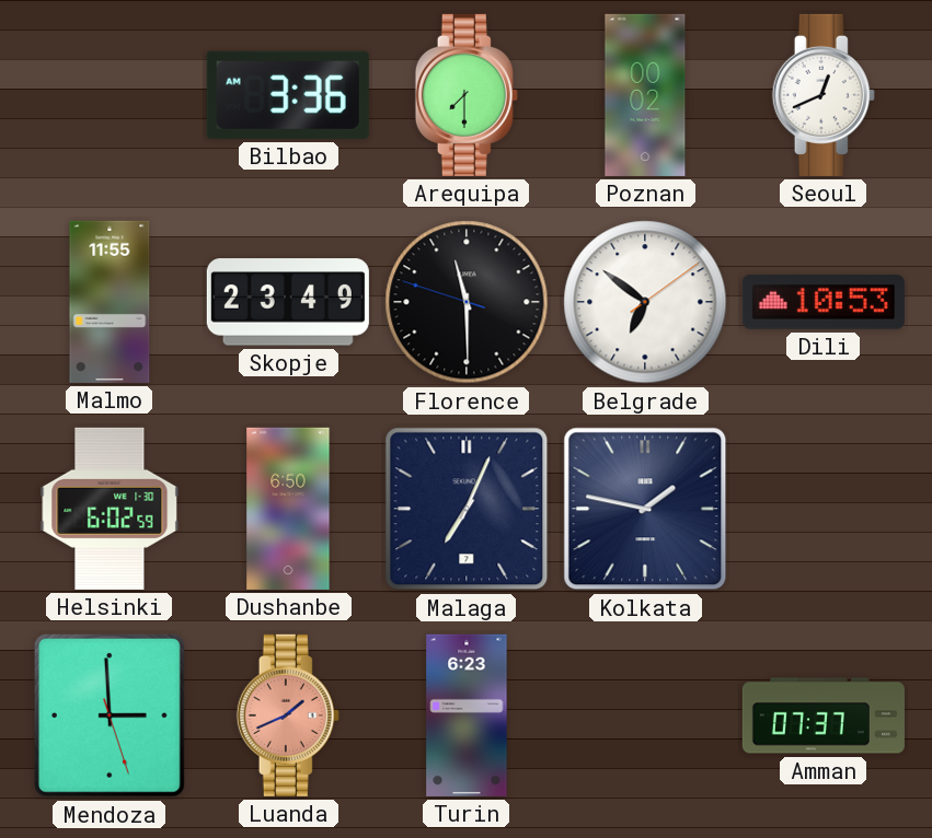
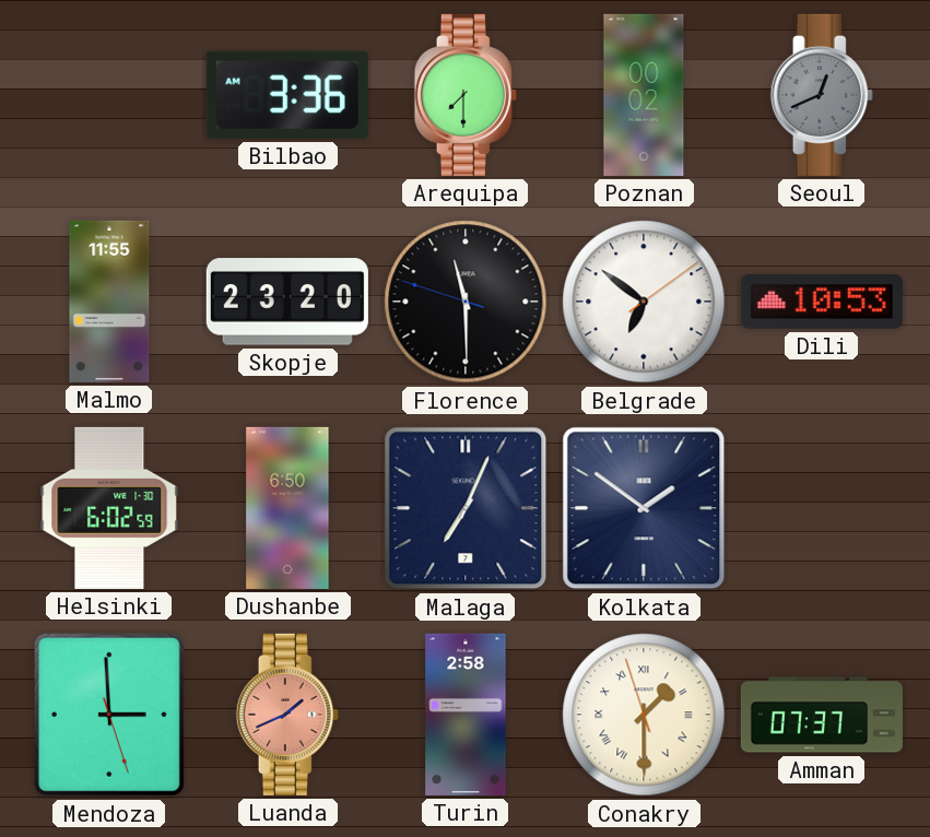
Seoul dial: white -> grey (822, 95)
Skopje: 23:49 -> 23:20 (287, 302)
Kolkata: 1:47 -> 1:51 (644, 508)
Turin: 6:23 -> 2:58 (466, 715)
Conakry: none -> 1:29 (644, 715)
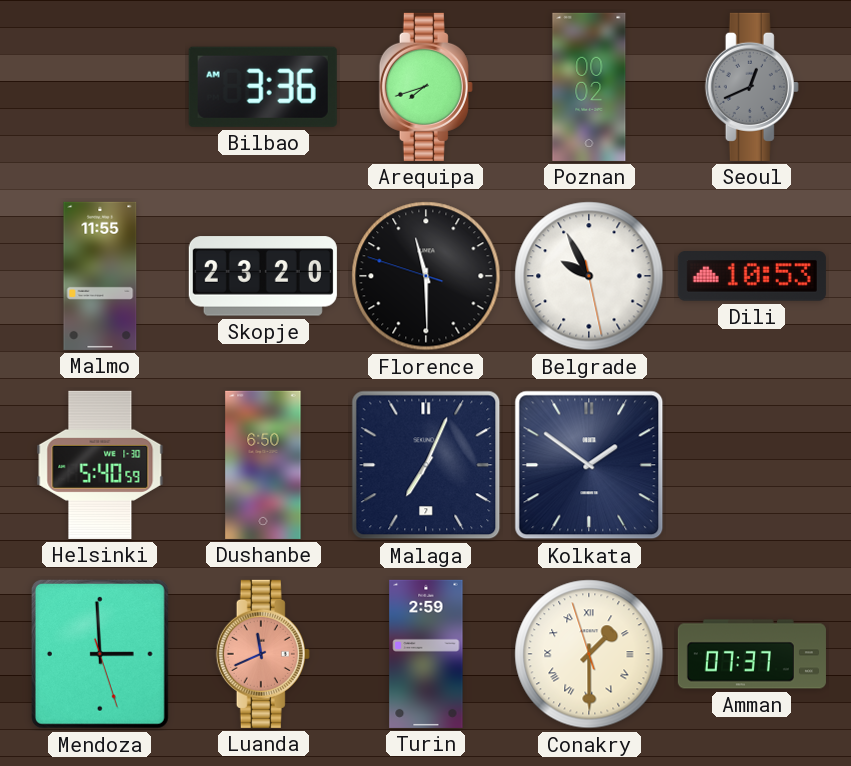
Arequipa: 7:30 -> 7:42 (426, 87)
Belgrade: 6:51 -> 9:55 (589, 276)
Helsinki: 6:02 -> 5:40 (100, 465)
Luanda: 1:41 -> 11:41 (263, 654)
Turin: 2:58 -> 2:59 (426, 654)
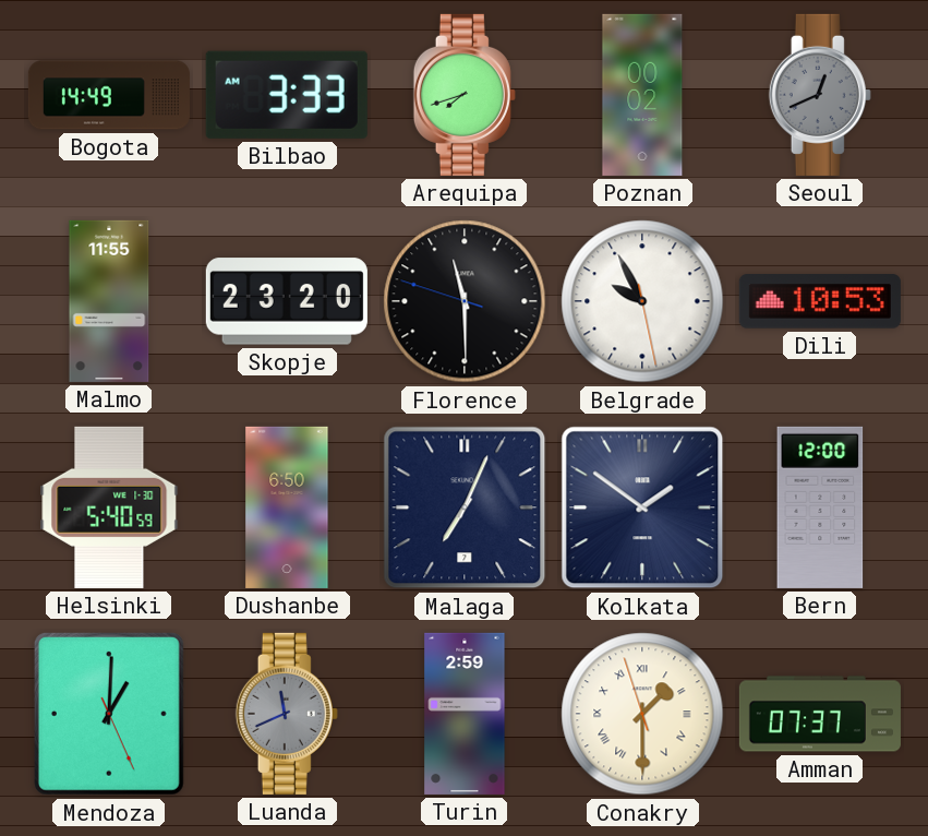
Bogota: none -> 14:49 (109, 95)
Bilbao: 3:36 -> 3:33 (287, 95)
Bern: none -> 12:00 (820, 507)
Mendoza: 2:59 -> 1:00 (109, 714)
Luanda dial: salmon -> grey (287, 714)
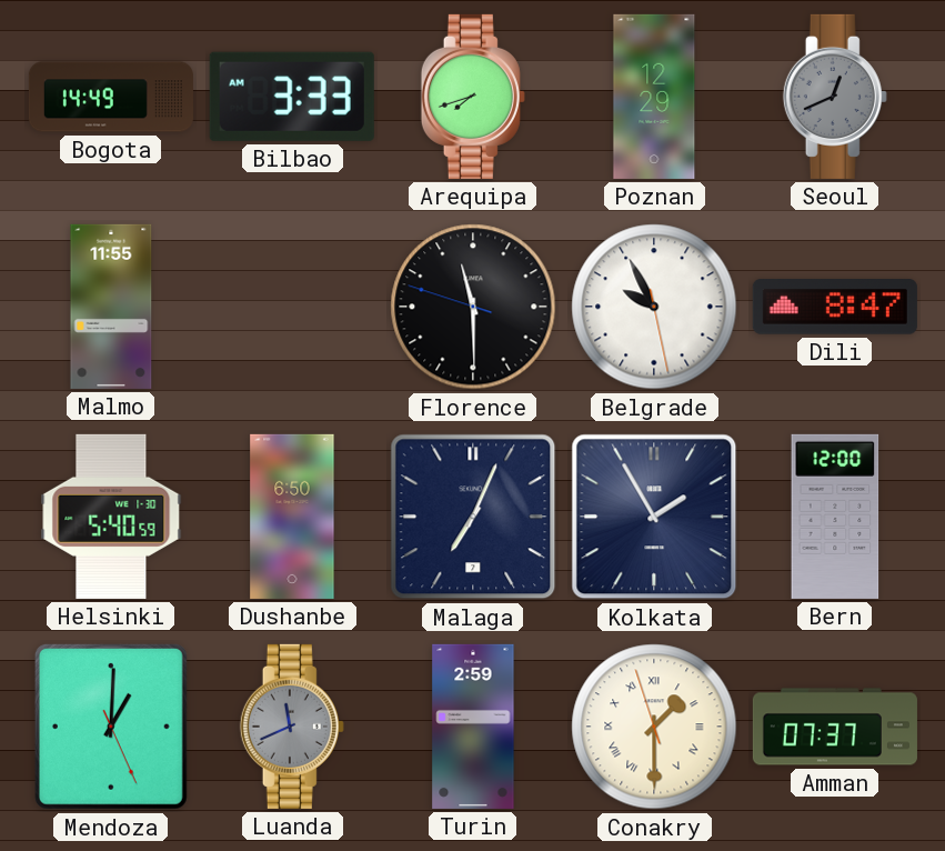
Poznan: 00:02 -> 12:29 (654, 97)
Skopje: 23:20 -> none (287, 301)
Dili: 10:53 -> 8:47 (835, 308)
Kolkata: 1:51 -> 1:55 (654, 517)
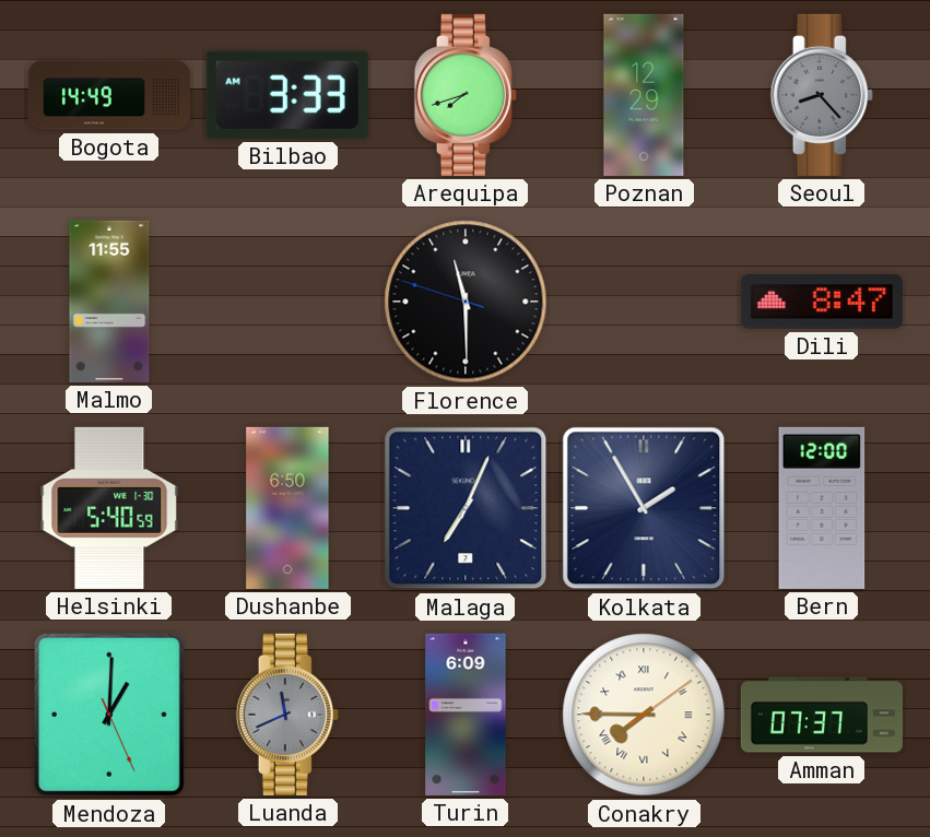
Seoul: 12:41 -> 8:23 (822, 95)
Belgrade: 9:55 -> none (654, 307)
Turin: 2:59 -> 6:09 (466, 715)
Conakry: 1:29 -> 7:45 (644, 715)
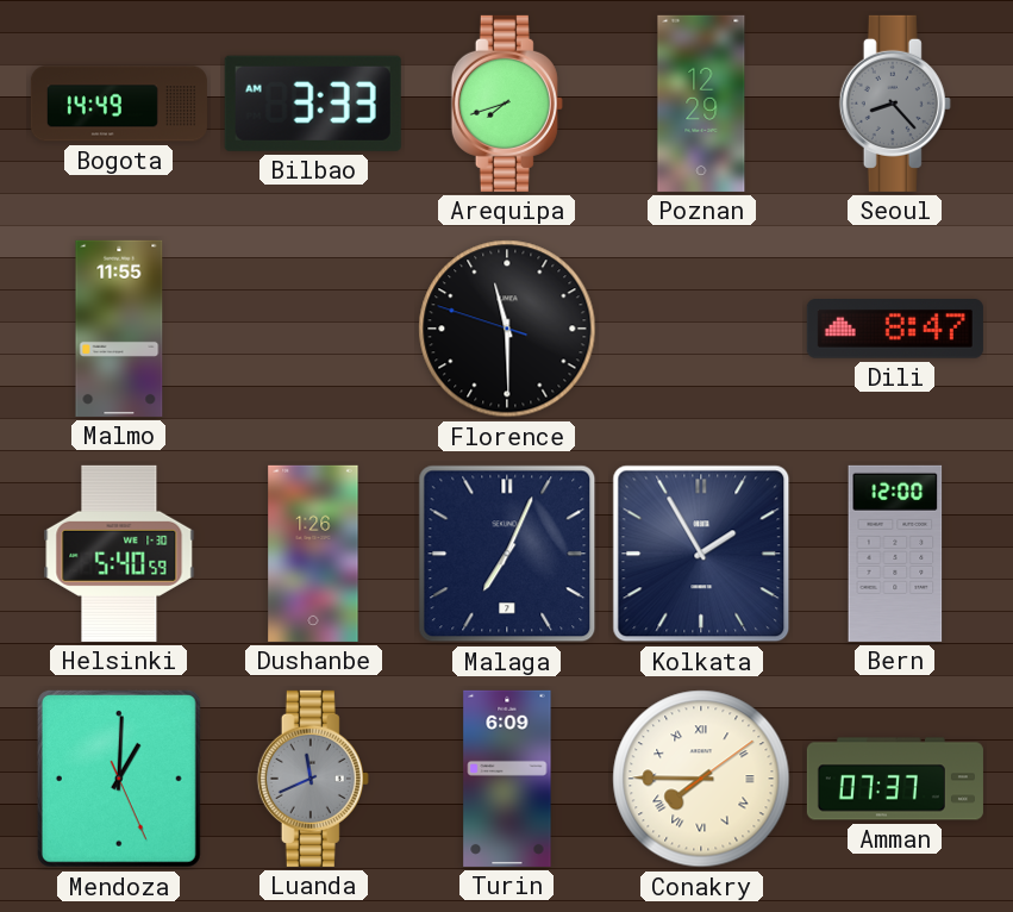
Dushanbe: 6:50 -> 1:26 (313, 554)
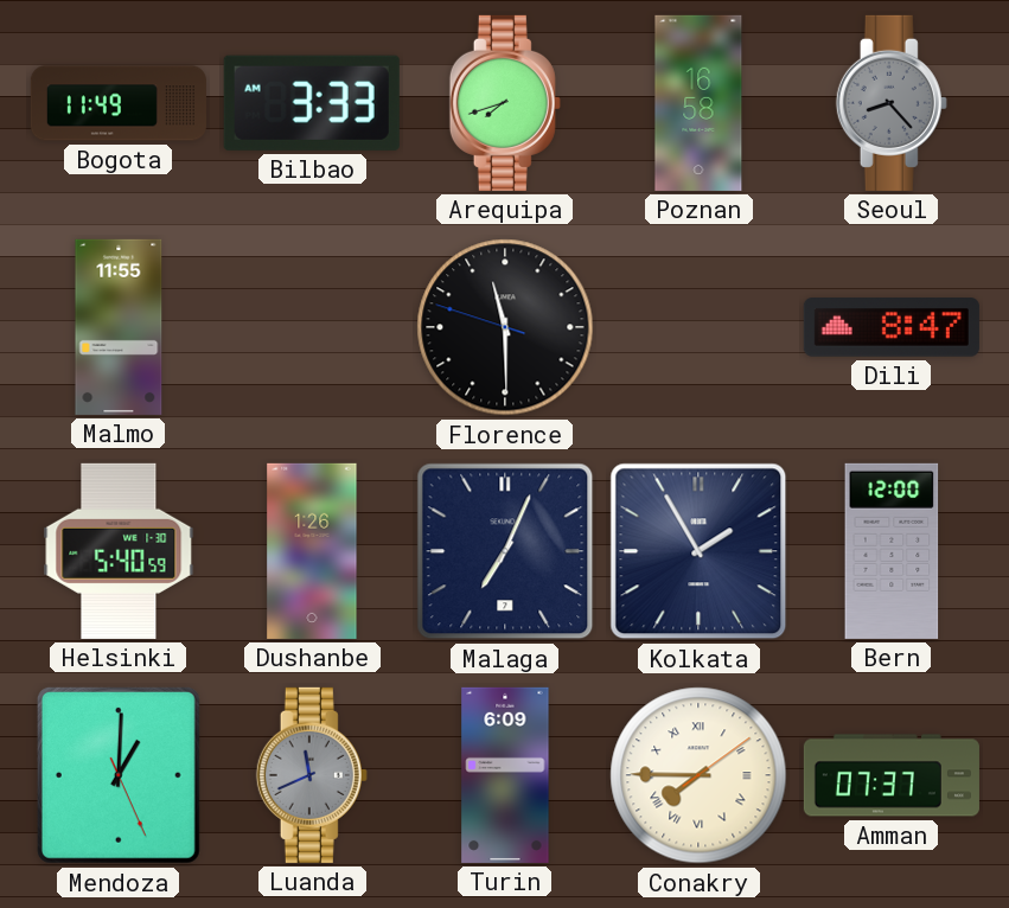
Bogota: 14:49 -> 11:49 (119, 103)
Poznan: 12:29 -> 16:58 (698, 103)
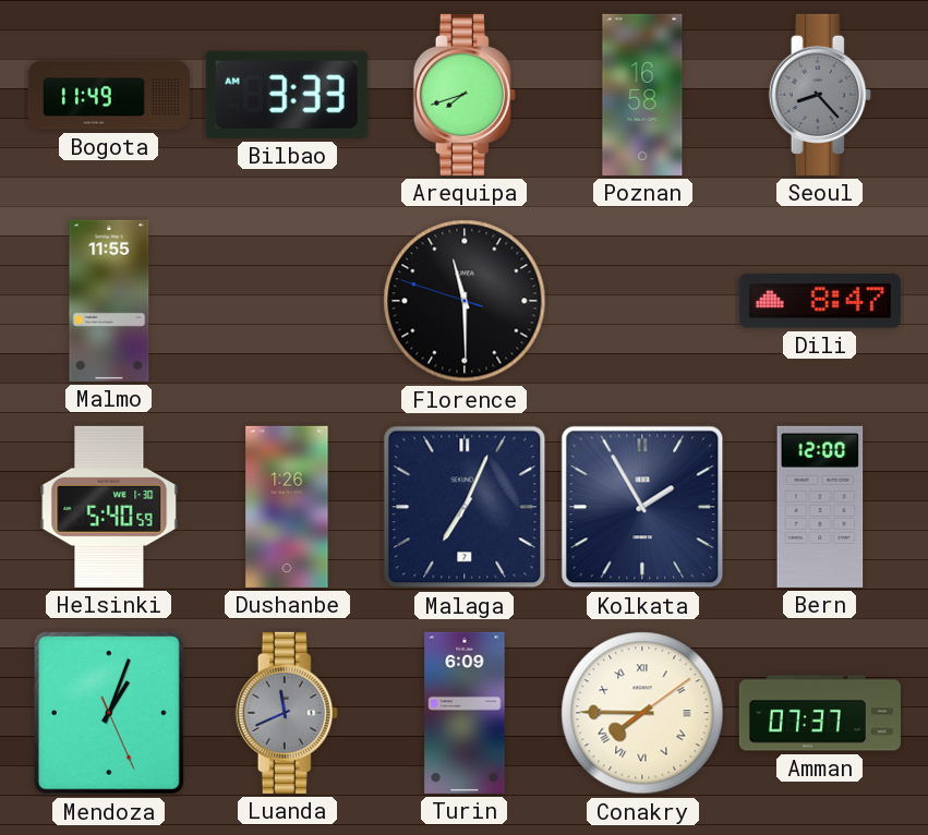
Mendoza: 1:00 -> 1:03 (109, 713)
